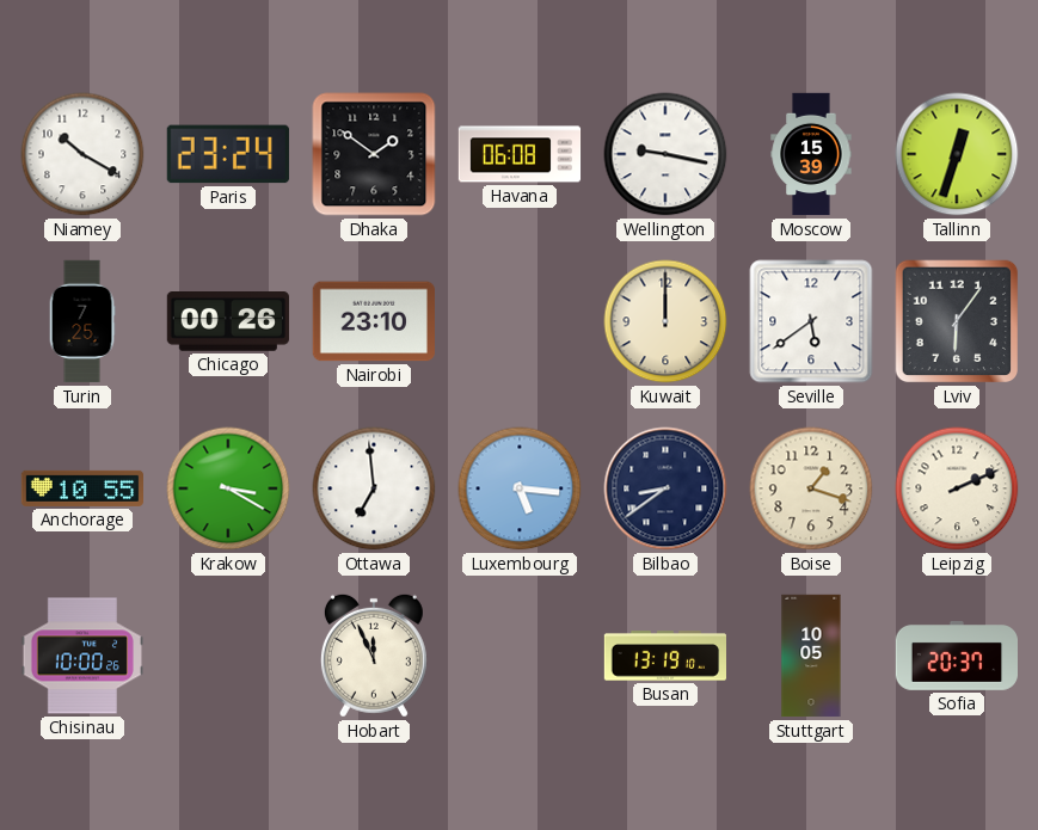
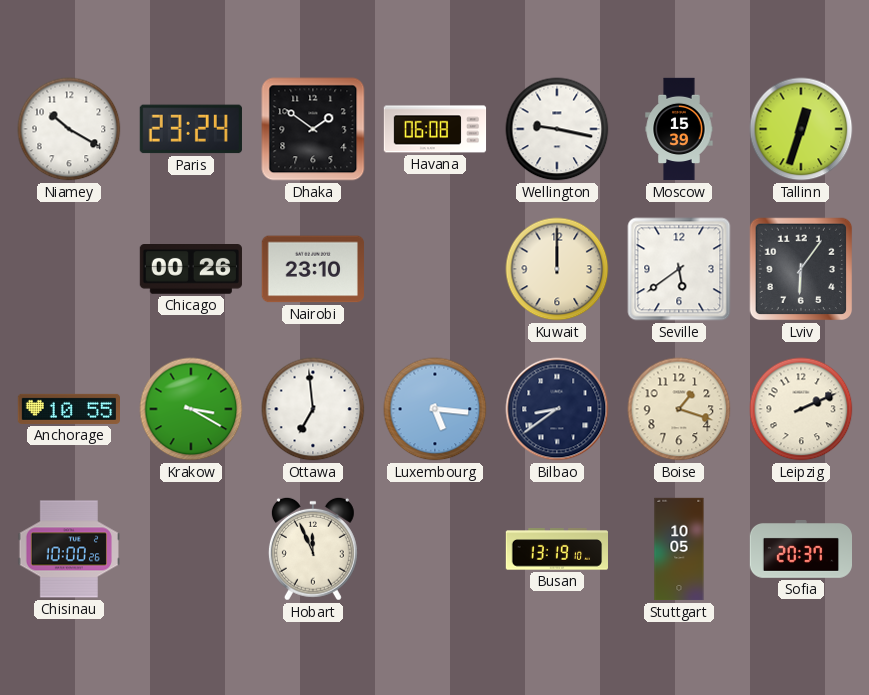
Turin: 7:25 -> none (82, 321)
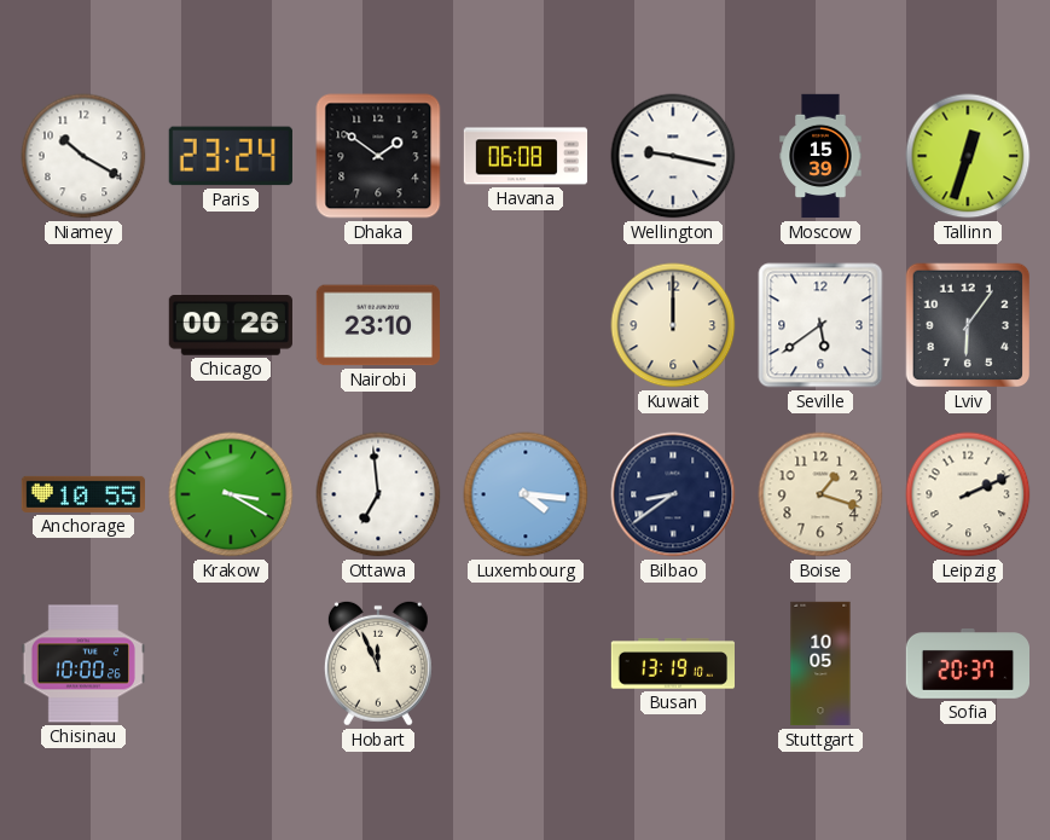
Luxembourg: 5:16 -> 4:16 (526, 494)
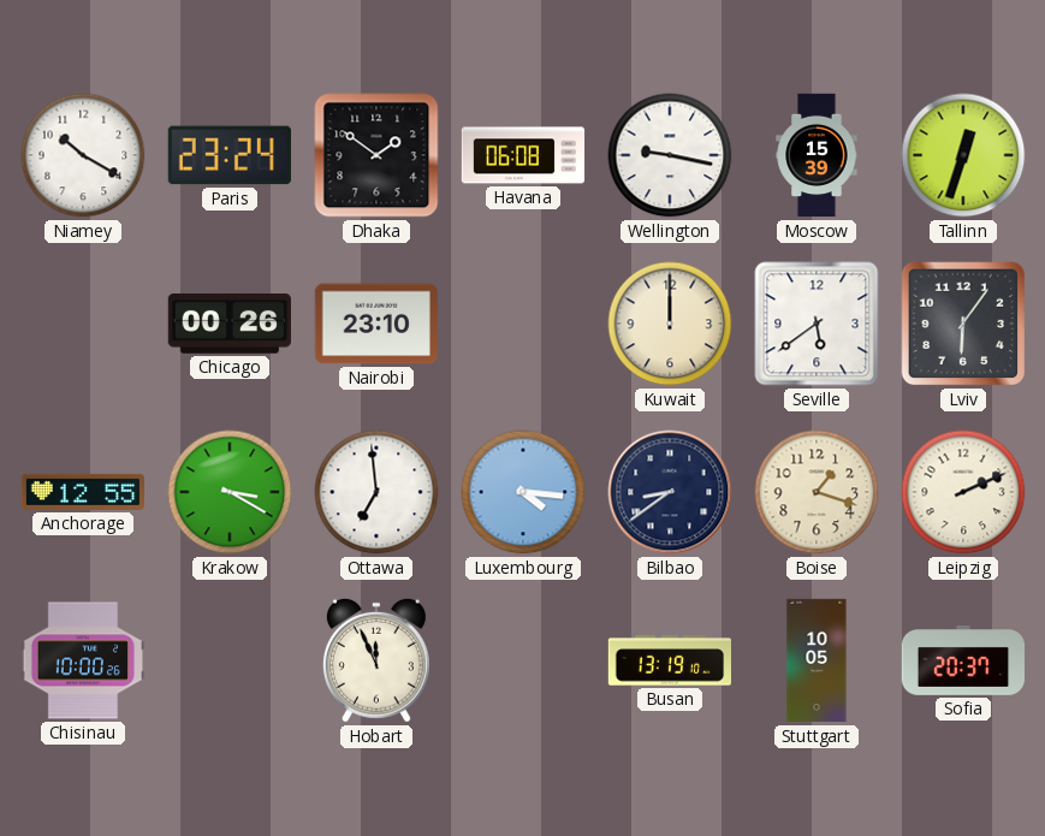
Anchorage: 10:55 -> 12:55 (82, 492)
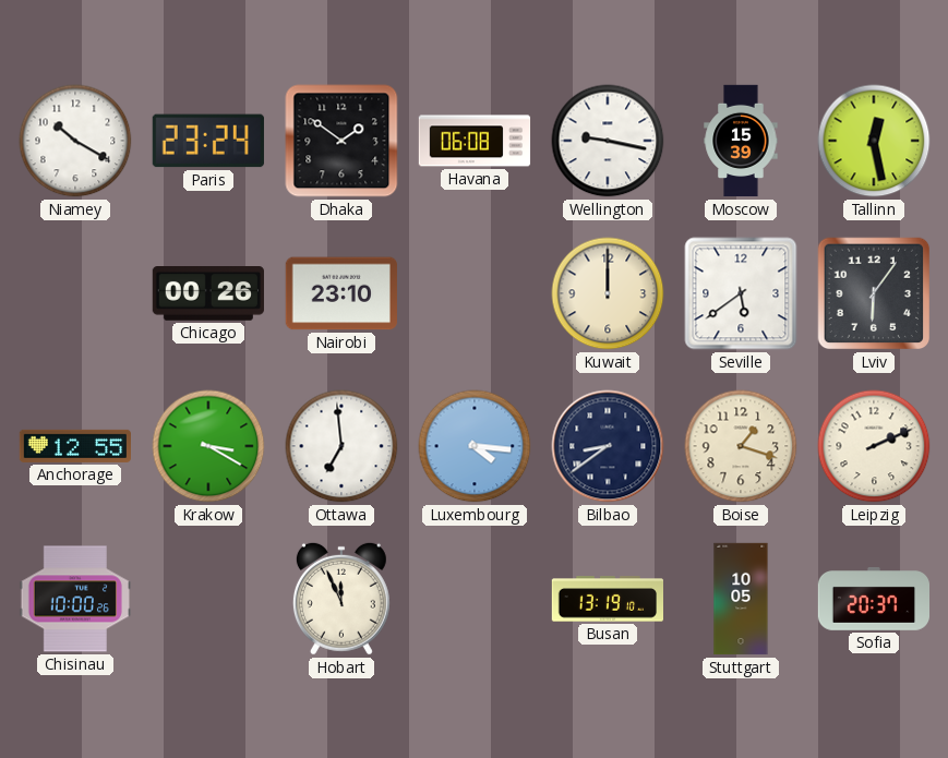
Tallinn: 12:33 -> 12:28 (874, 141)
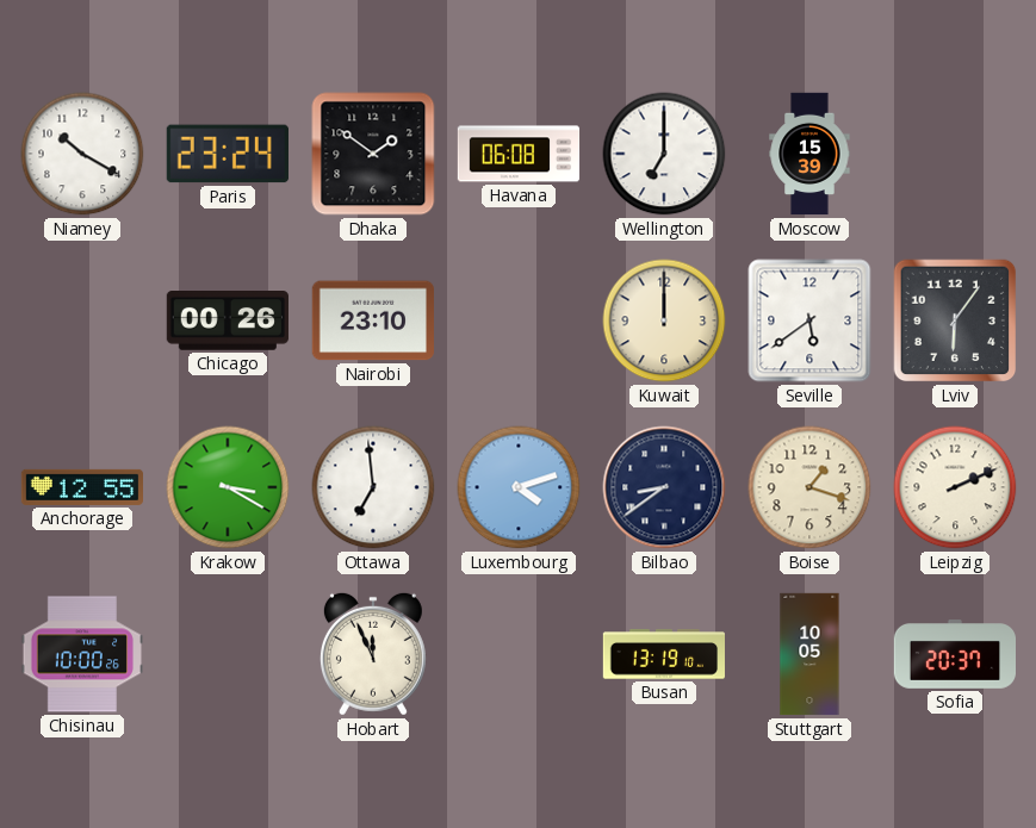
Wellington: 9:17 -> 7:00 (664, 154)
Tallinn: 12:28 -> none (874, 141)
Luxembourg: 4:16 -> 4:12 (519, 487)
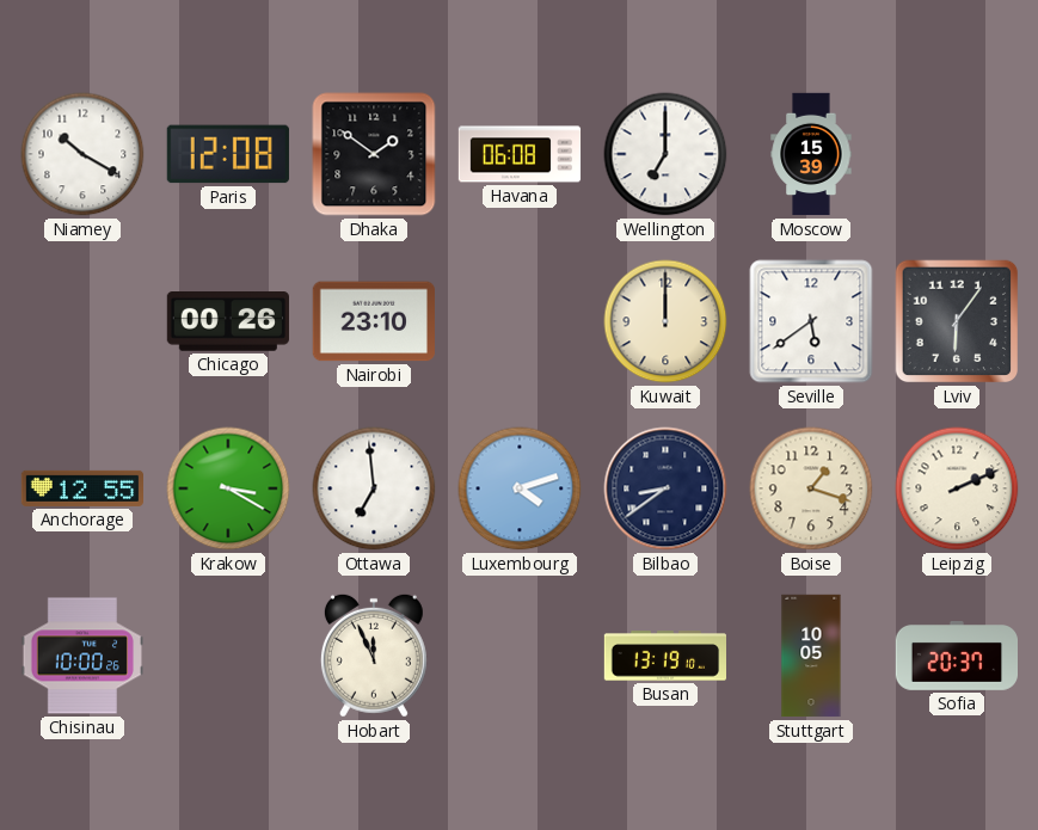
Paris: 23:24 -> 12:08 (228, 154)
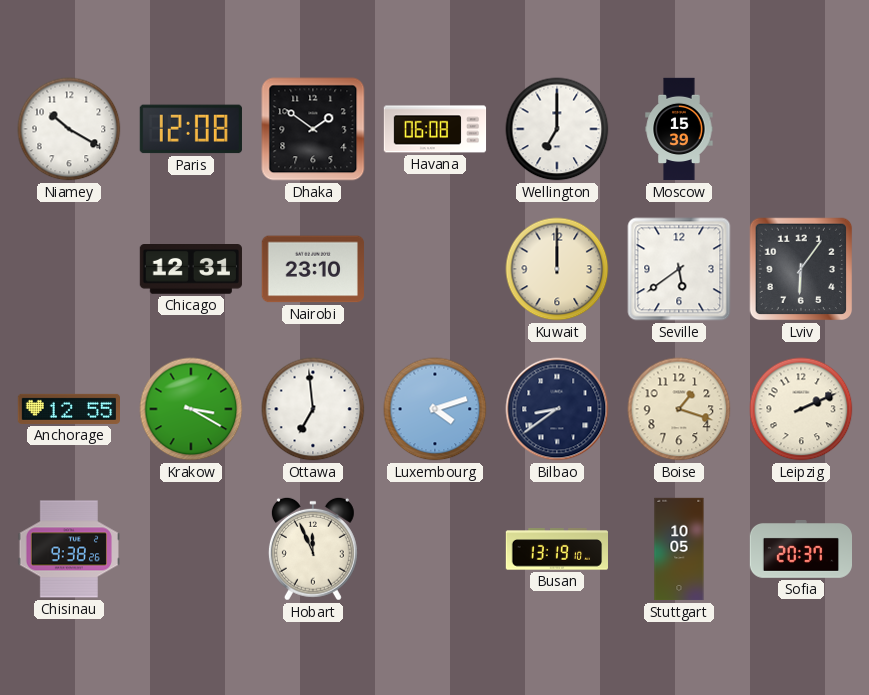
Chicago: 00:26 -> 12:31 (191, 270)
Chisinau: 10:00 -> 9:38 (68, 549)
